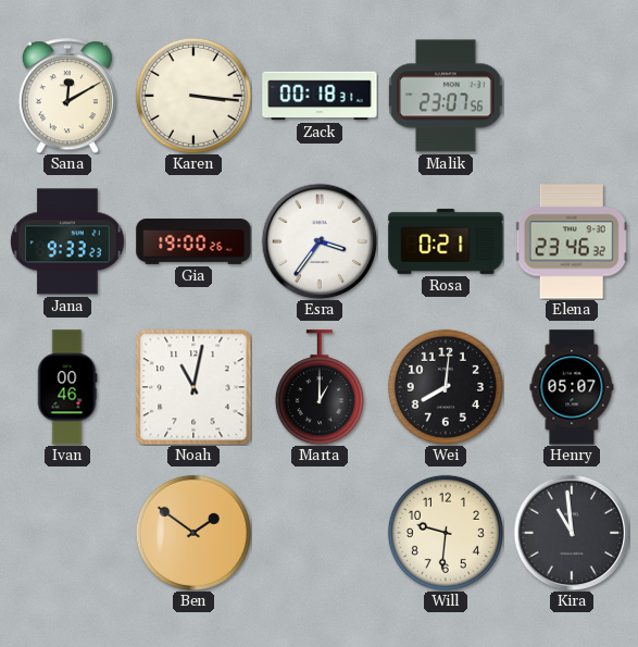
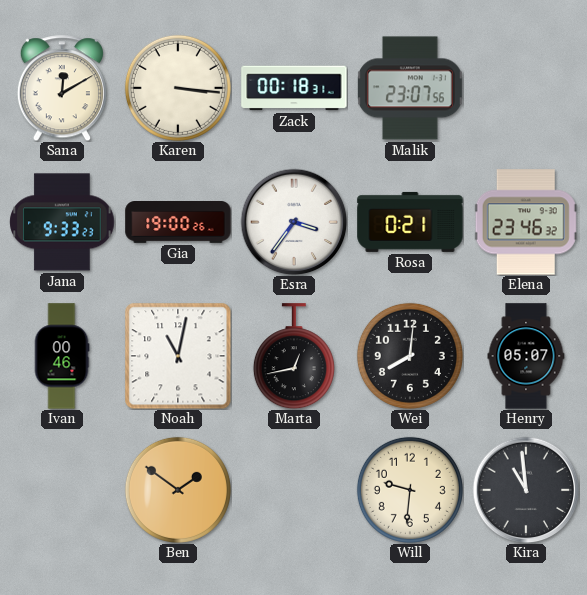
Marta: 1:00 -> 12:43 (294, 356)
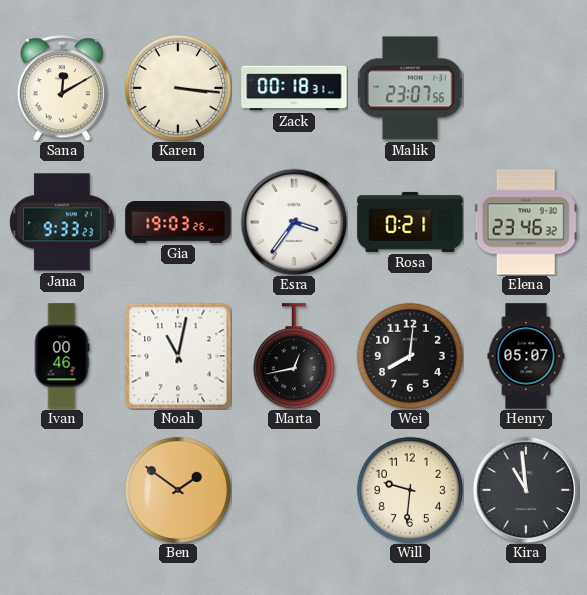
Gia: 19:00 -> 19:03 (178, 223)
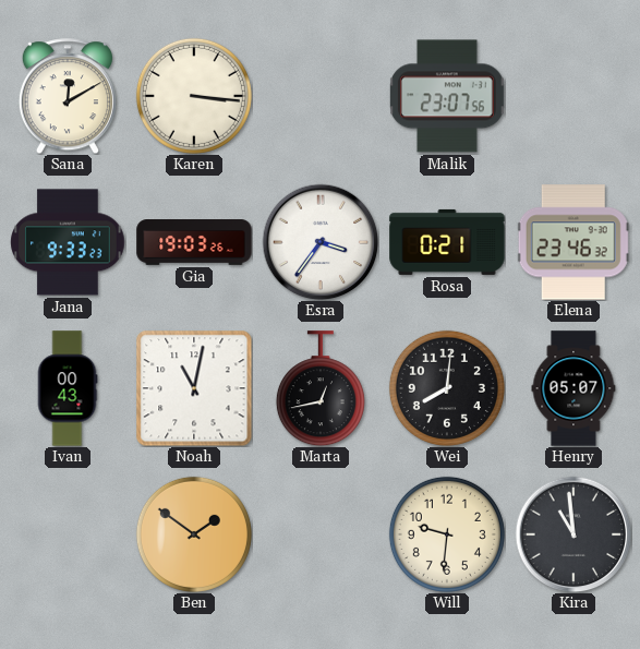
Zack: 00:18 -> none (294, 88)
Ivan: 00:46 -> 00:43 (68, 388)
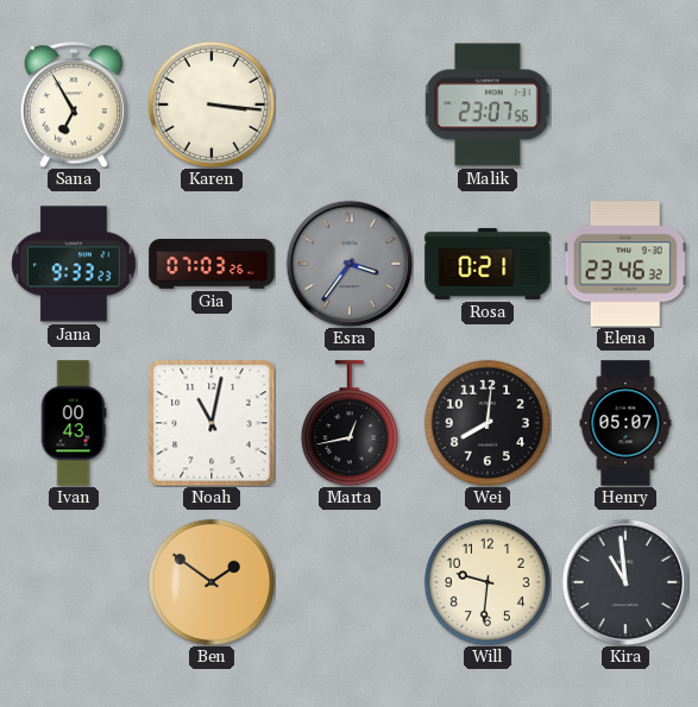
Sana: 12:10 -> 6:55 (74, 105)
Gia: 19:03 -> 07:03 (212, 265)
Esra dial: white -> grey (350, 264)
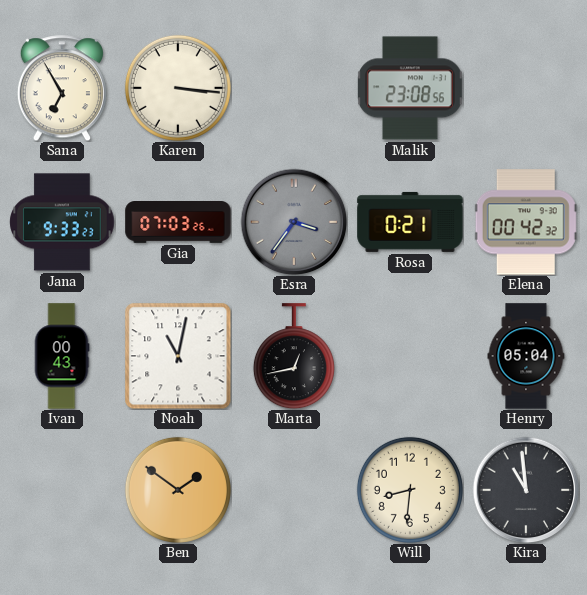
Malik: 23:07 -> 23:08 (411, 88)
Elena: 23:46 -> 00:42 (526, 222)
Wei: 8:01 -> none (488, 423)
Henry: 05:07 -> 05:04 (526, 356)
Will: 9:31 -> 8:31 (410, 490)
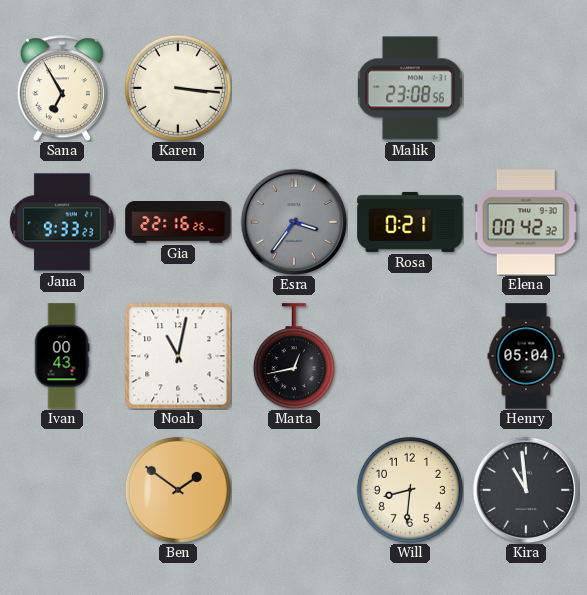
Gia: 07:03 -> 22:16 (178, 223)
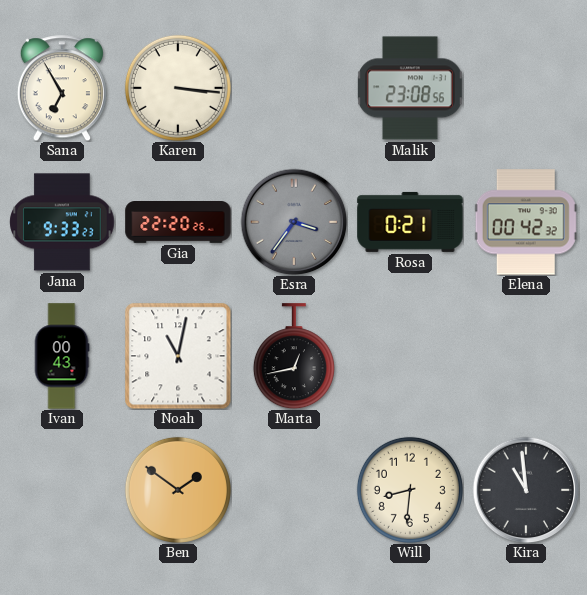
Gia: 22:16 -> 22:20 (178, 223)
Henry: 05:04 -> none (526, 356)
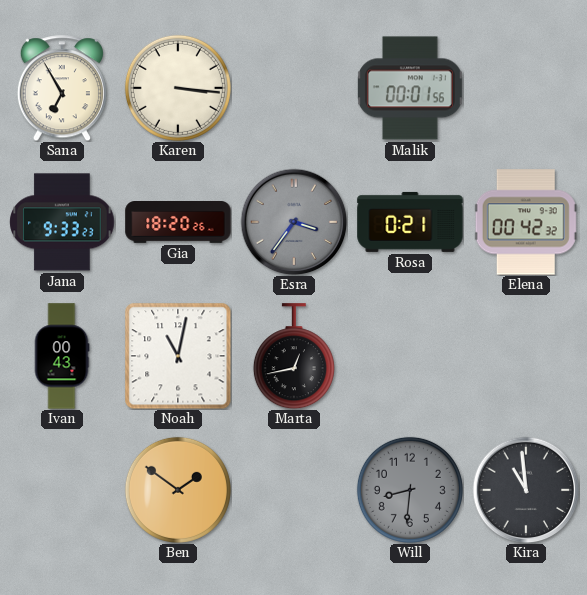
Malik: 23:08 -> 00:01 (411, 88)
Gia: 22:20 -> 18:20 (178, 223)
Will dial: cream -> grey (410, 490)
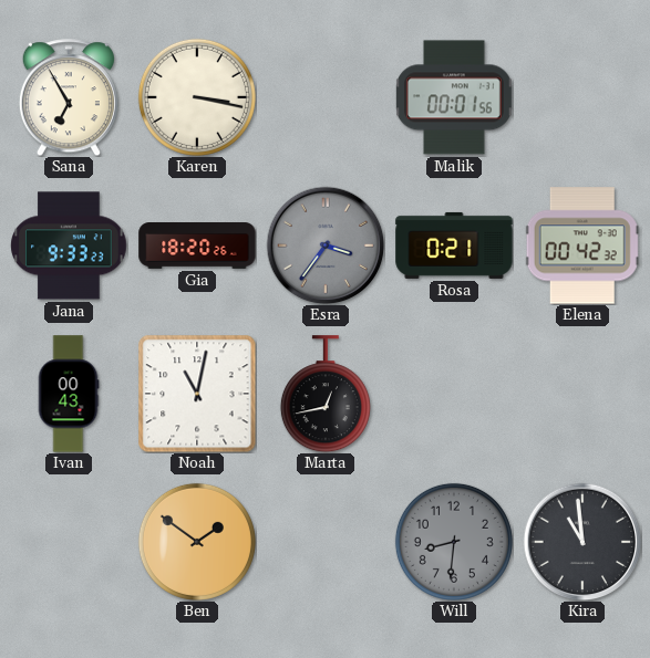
Karen: 3:16 -> 3:17 (197, 97)
